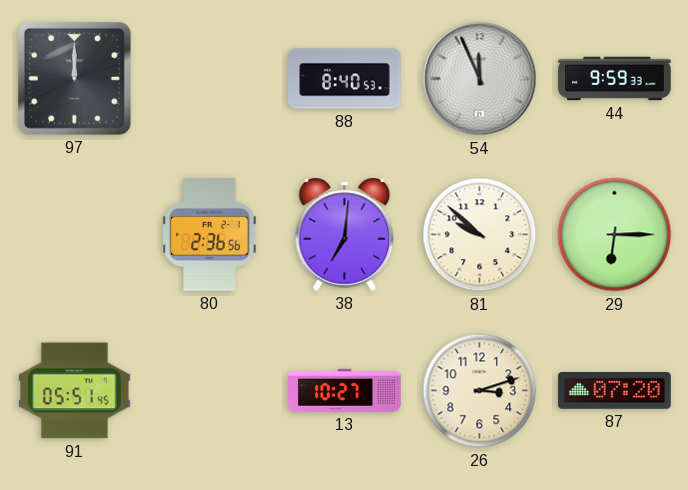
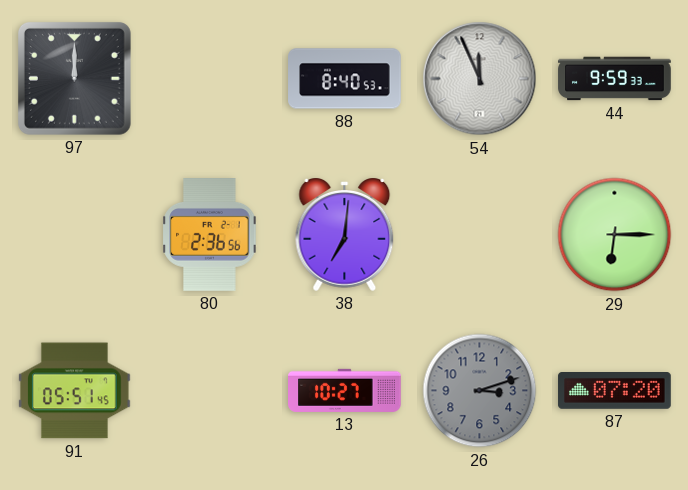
81: 9:52 -> none (480, 235)
26 dial: cream -> grey (480, 391)
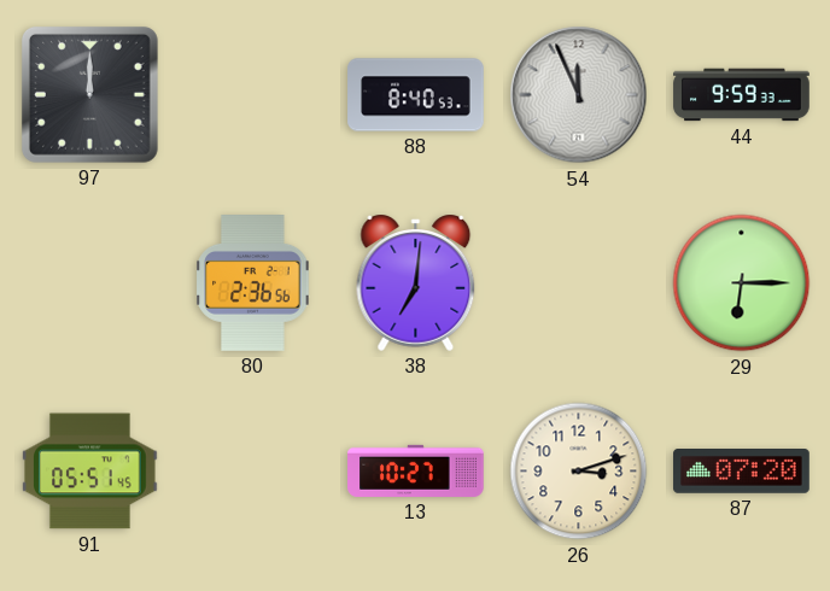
26 dial: grey -> cream (579, 472)
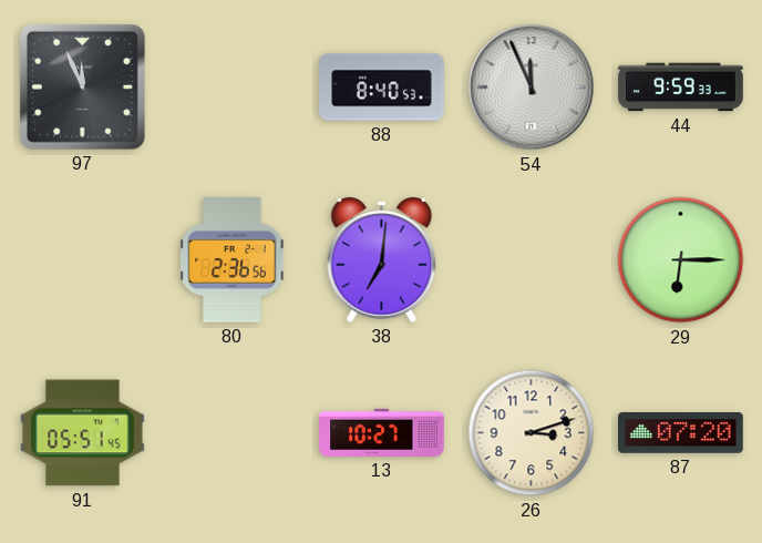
97: 12:00 -> 11:56 (82, 86)
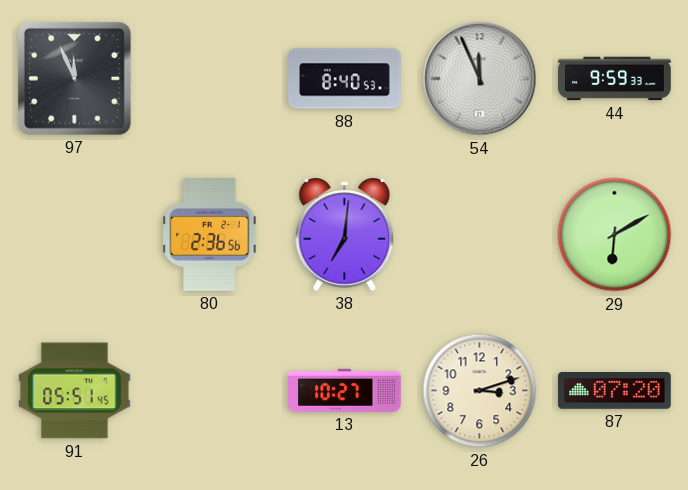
29: 6:15 -> 6:10 (615, 235)
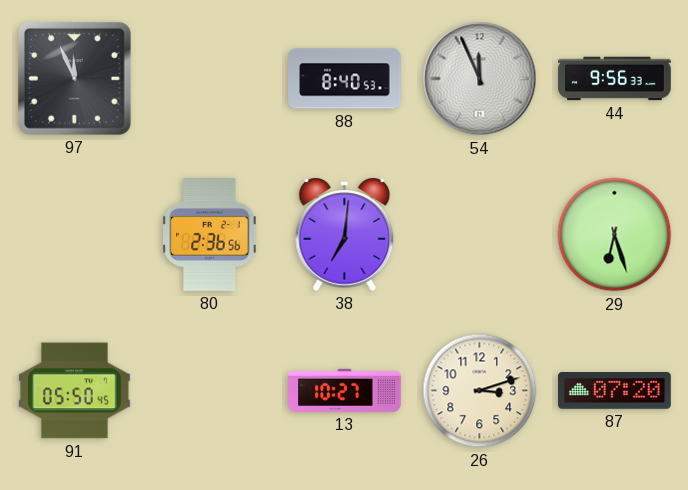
44: 9:59 -> 9:56 (615, 79)
29: 6:10 -> 6:27 (615, 235)
91: 05:51 -> 05:50 (74, 391)
